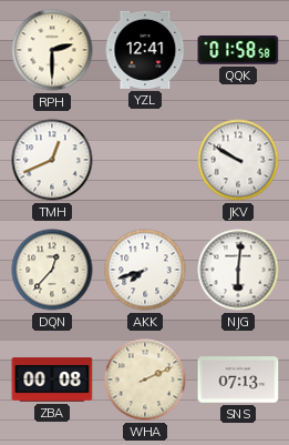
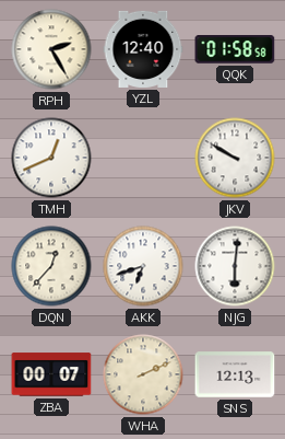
RPH: 2:30 -> 2:25 (51, 49)
YZL: 12:41 -> 12:40 (143, 49)
AKK: 7:42 -> 6:42 (143, 266)
ZBA: 00:08 -> 00:07 (51, 374)
SNS: 07:13 -> 12:13 (235, 374)
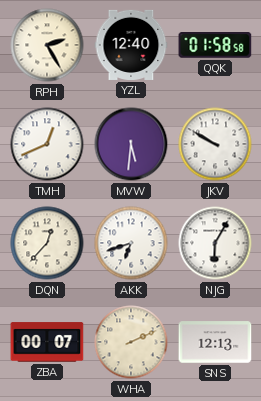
MVW: none -> 5:31 (131, 144)
NJG: 6:01 -> 6:05 (215, 243)
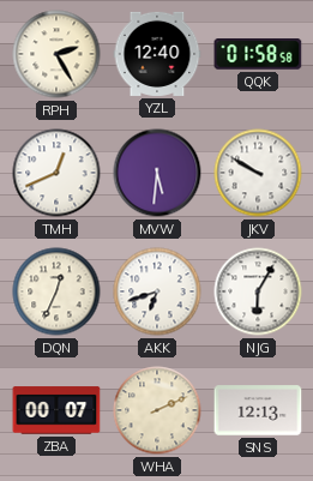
DQN: 12:37 -> 12:34 (56, 291)
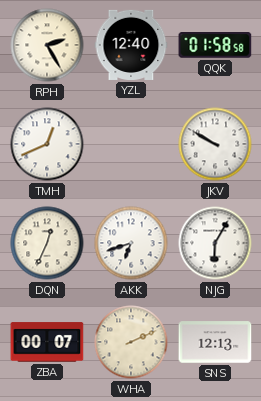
MVW: 5:31 -> none (157, 173)
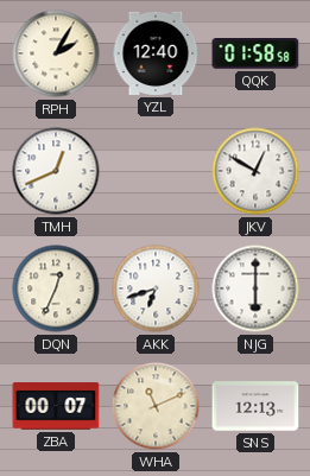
RPH: 2:25 -> 2:05 (56, 53)
JKV: 9:50 -> 12:50 (255, 171)
NJG: 6:05 -> 6:00 (255, 288)
WHA: 2:11 -> 11:11 (156, 406)
